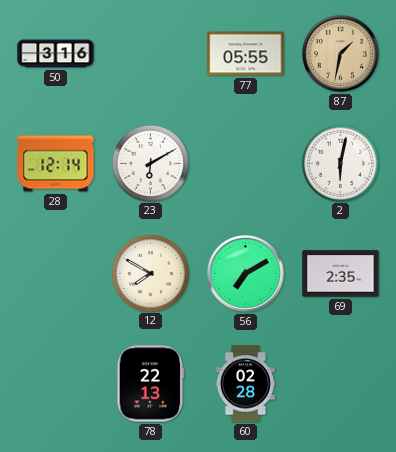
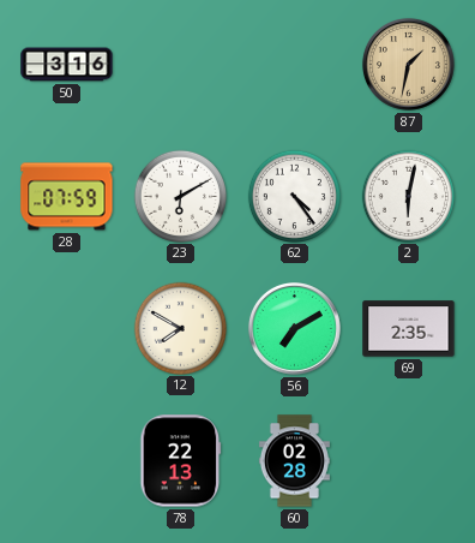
77: 05:55 -> none (246, 54)
28: 12:14 -> 07:59 (67, 197)
62: none -> 4:24 (294, 196)
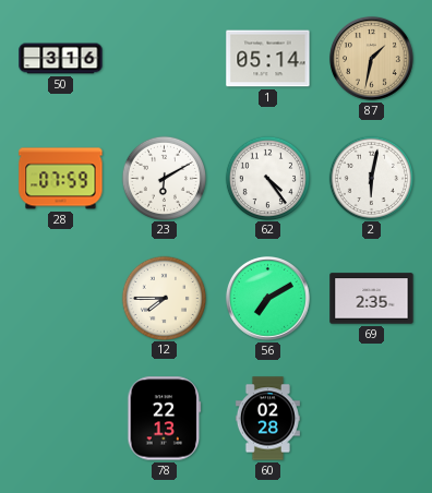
1: none -> 05:14 (268, 59)
12: 7:50 -> 7:45 (164, 298)
